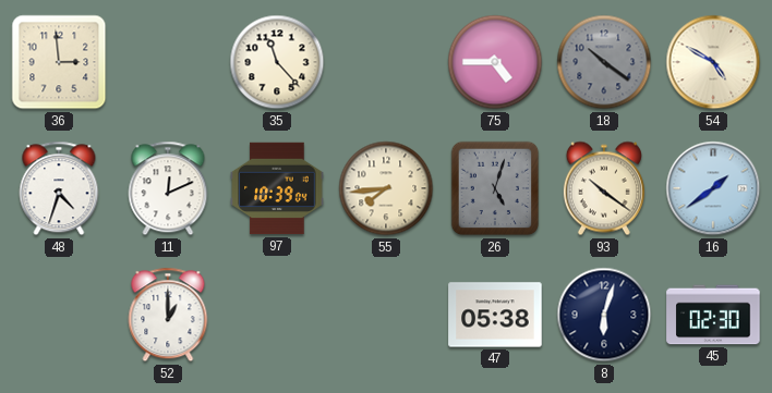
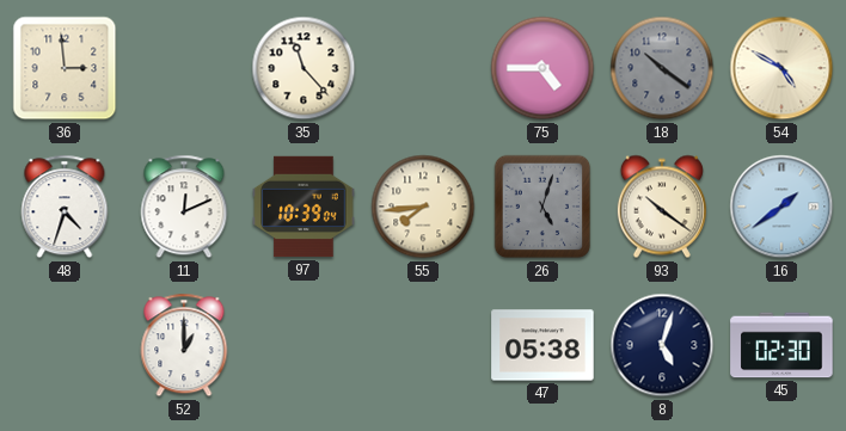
8: 6:03 -> 5:03 (662, 345)
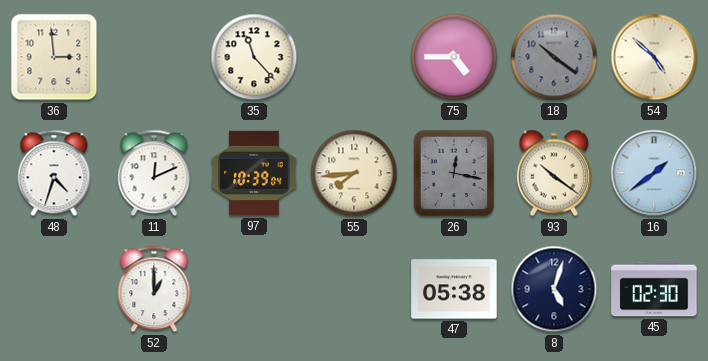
54: 4:50 -> 4:52 (654, 57)
26: 5:03 -> 12:17 (454, 173)
